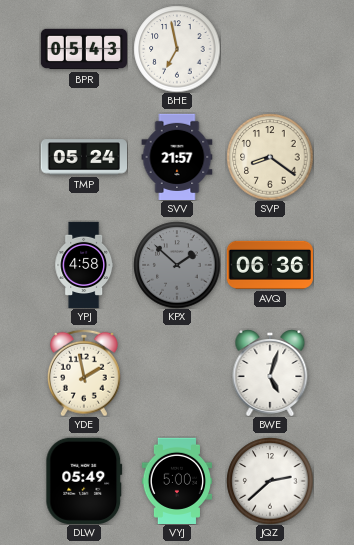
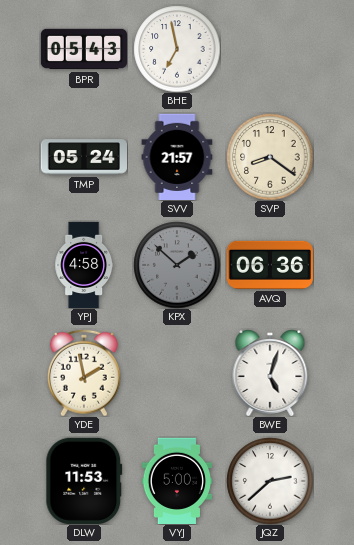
DLW: 05:49 -> 11:53 (84, 481)
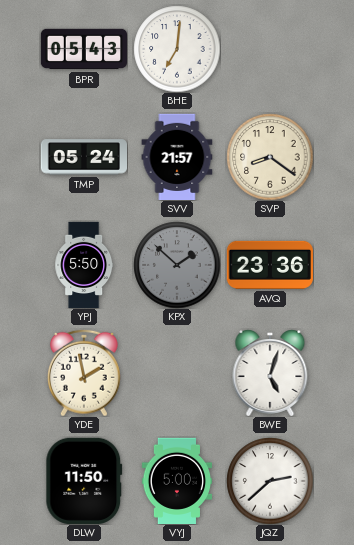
BHE: 6:58 -> 7:01 (177, 49)
YPJ: 4:58 -> 5:50 (84, 265)
AVQ: 06:36 -> 23:36 (269, 265)
DLW: 11:53 -> 11:50 (84, 481)
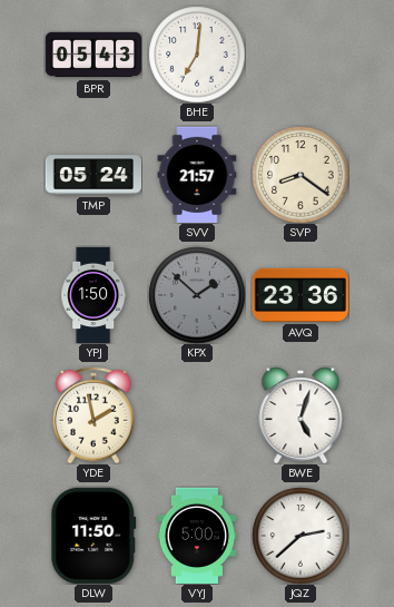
YPJ: 5:50 -> 1:50 (93, 295)
